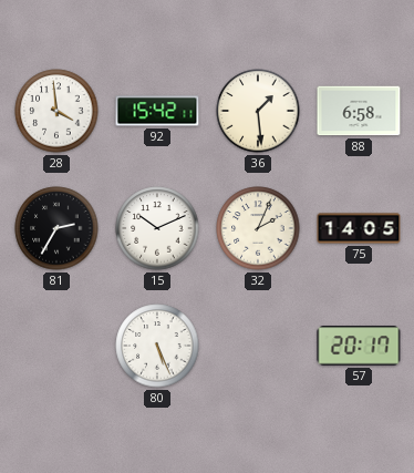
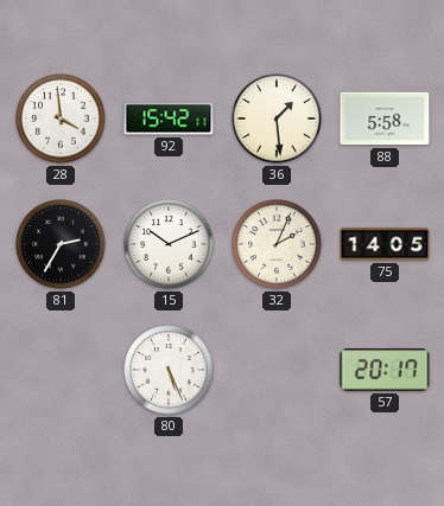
88: 6:58 -> 5:58 (385, 119)
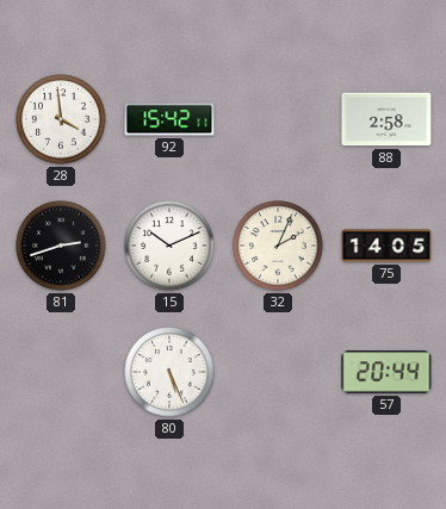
36: 1:29 -> none (277, 119)
88: 5:58 -> 2:58 (386, 119)
81: 2:35 -> 2:42 (61, 246)
57: 20:17 -> 20:44 (386, 372)
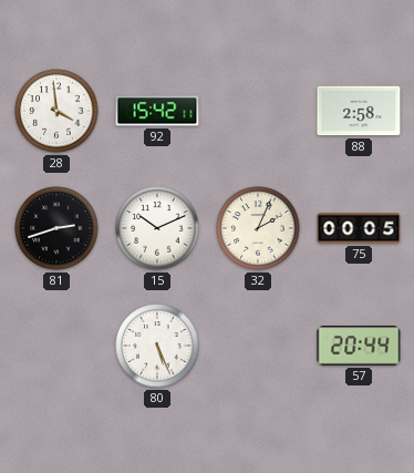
75: 14:05 -> 00:05 (359, 228)
